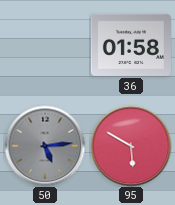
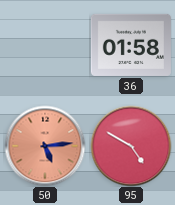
50 dial: grey -> salmon (45, 146)
95: 5:50 -> 4:50 (131, 146)
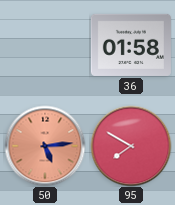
95: 4:50 -> 7:50 (131, 146)
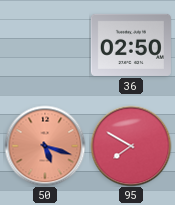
36: 01:58 -> 02:50 (131, 45)
50: 5:14 -> 5:18 (45, 146)
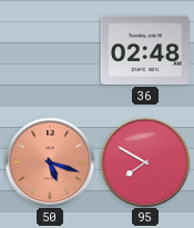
36: 02:50 -> 02:48 (145, 50)
